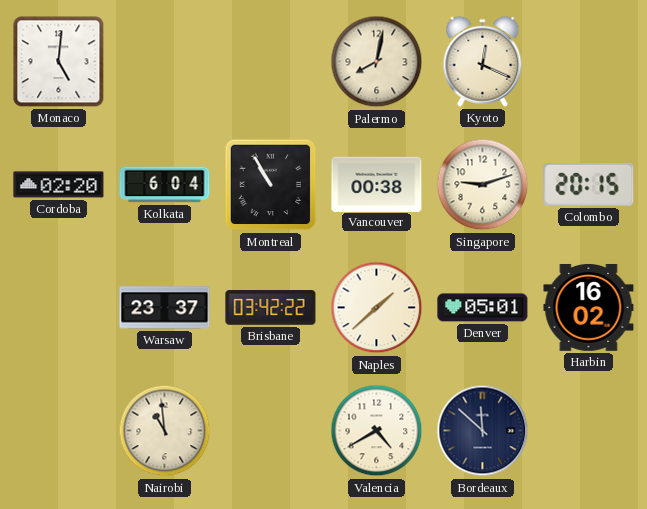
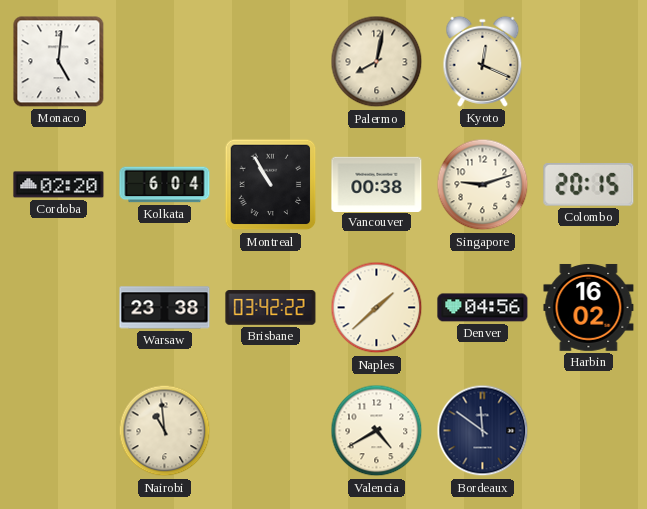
Warsaw: 23:37 -> 23:38 (165, 308)
Denver: 05:01 -> 04:56 (483, 308)
Bordeaux: 11:52 -> 11:51 (483, 431)
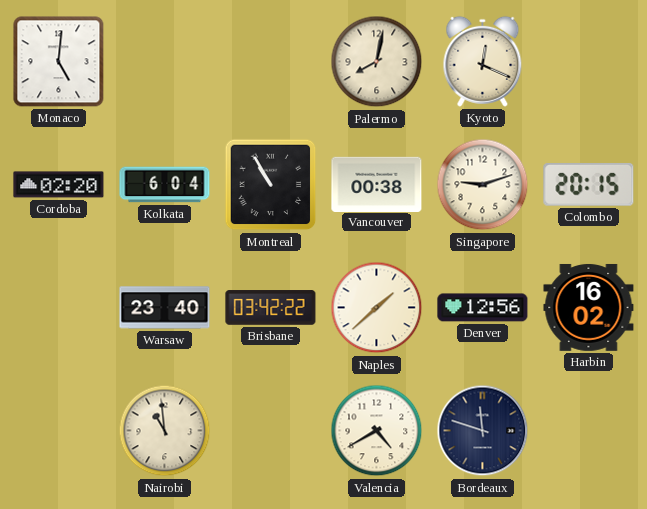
Warsaw: 23:38 -> 23:40 (165, 308)
Denver: 04:56 -> 12:56 (483, 308)
Bordeaux: 11:51 -> 11:48 (483, 431)
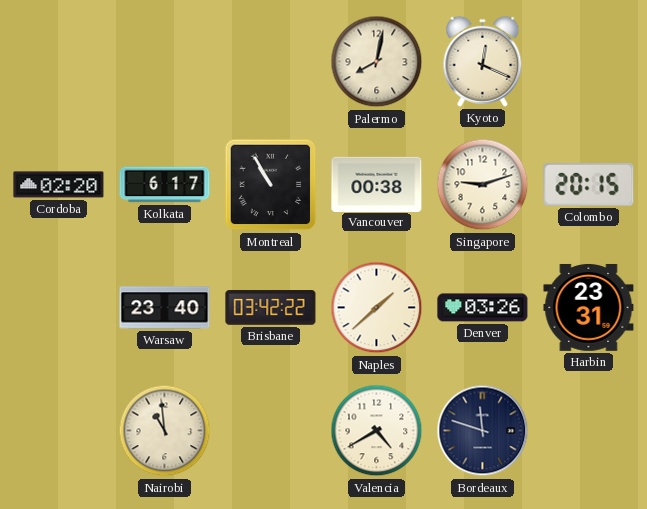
Monaco: 5:01 -> none (59, 62)
Kolkata: 6:04 -> 6:17 (165, 185)
Denver: 12:56 -> 03:26 (483, 308)
Harbin: 16:02 -> 23:31 (589, 307)
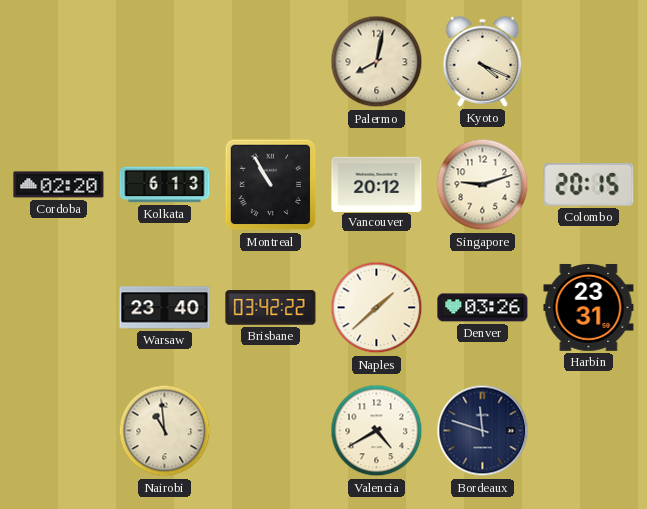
Kyoto: 12:19 -> 4:19 (483, 61)
Kolkata: 6:17 -> 6:13 (165, 185)
Vancouver: 00:38 -> 20:12 (377, 184)
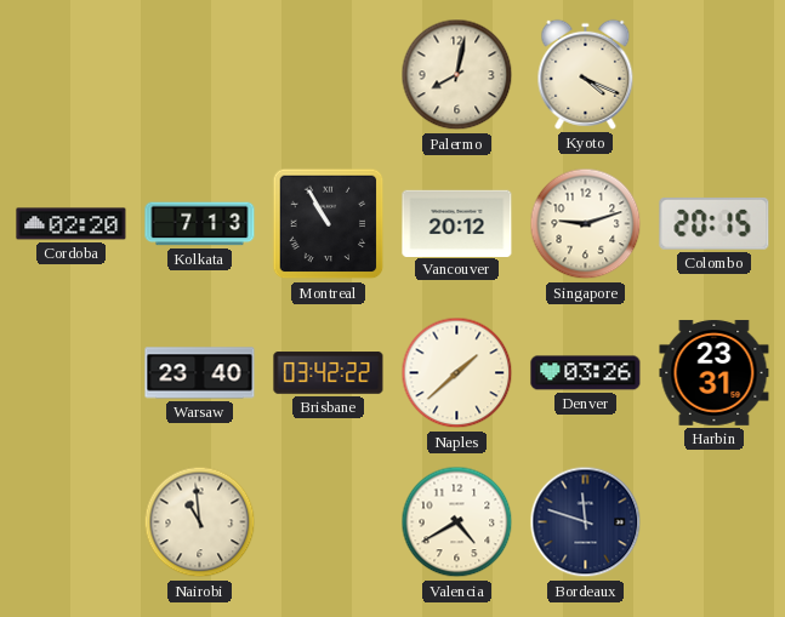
Kolkata: 6:13 -> 7:13 (200, 224)
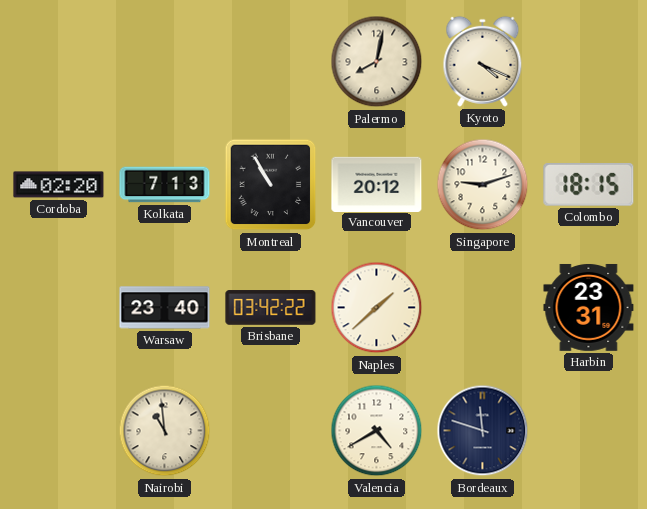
Colombo: 20:15 -> 18:15 (589, 184)
Denver: 03:26 -> none (586, 373)
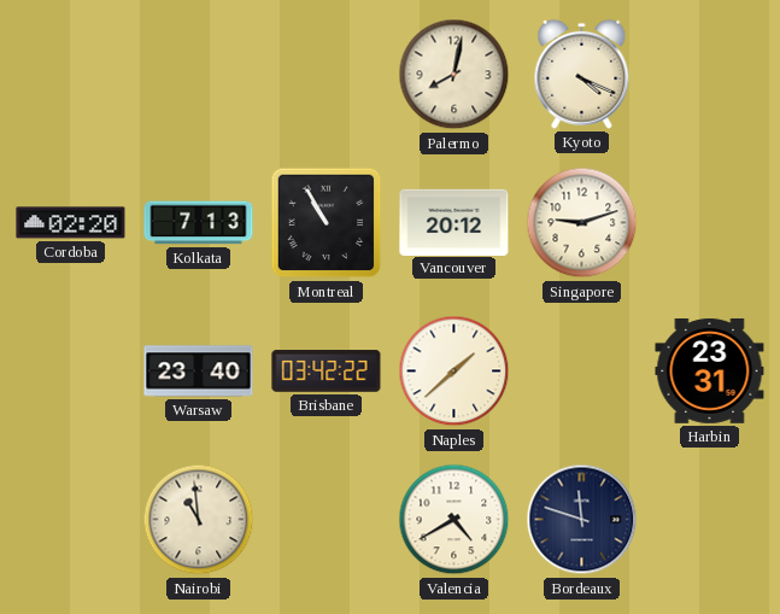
Colombo: 18:15 -> none (589, 184)
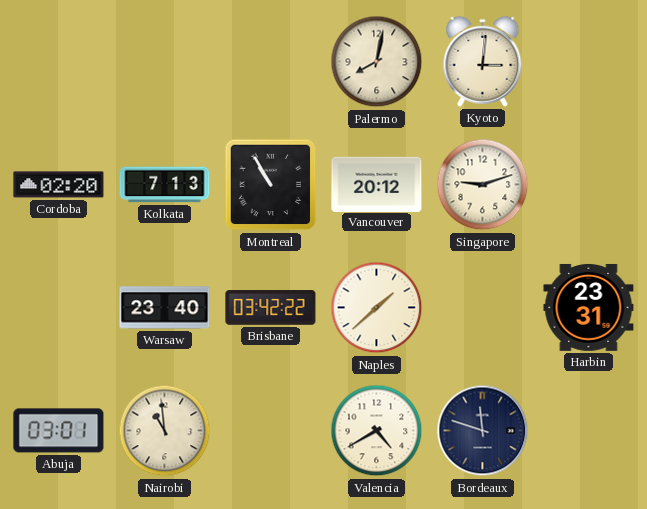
Kyoto: 4:19 -> 3:01 (483, 61)
Abuja: none -> 03:01 (59, 431)
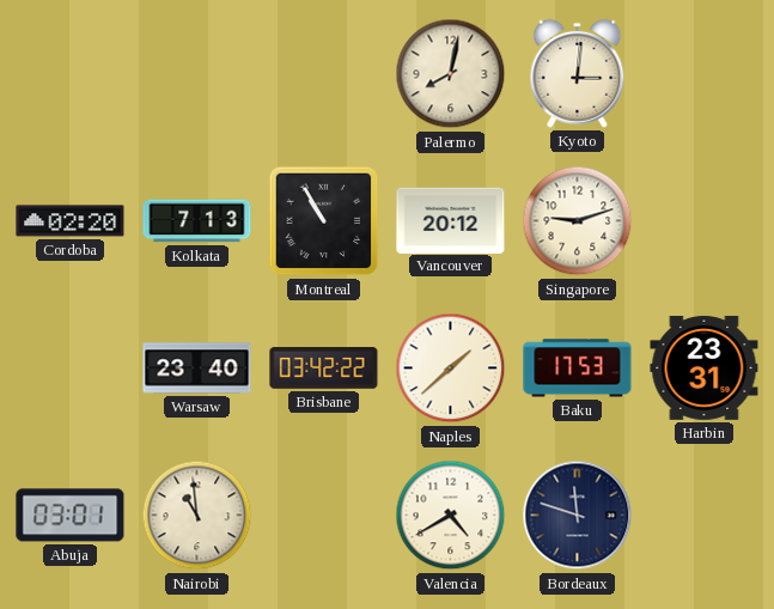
Baku: none -> 17:53 (578, 369)
